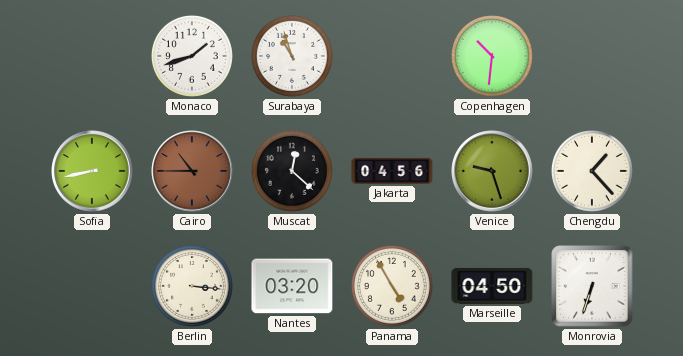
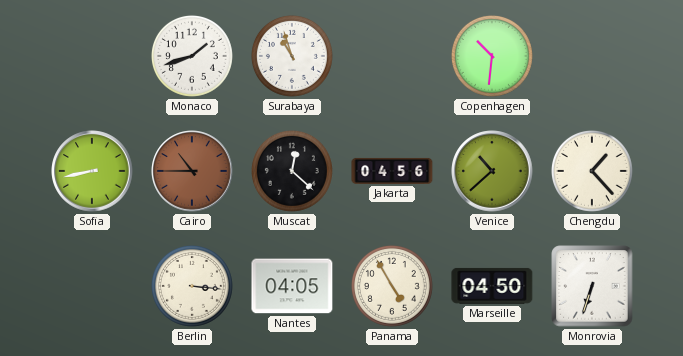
Venice: 9:27 -> 10:38 (492, 171)
Nantes: 03:20 -> 04:05 (292, 286)
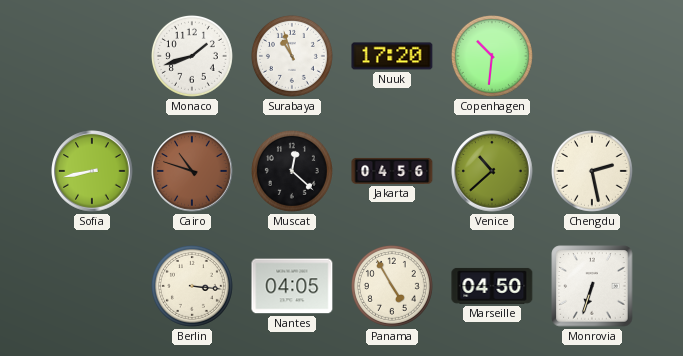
Nuuk: none -> 17:20 (392, 56)
Cairo: 10:45 -> 10:48 (192, 171)
Chengdu: 1:23 -> 2:28 (592, 171)
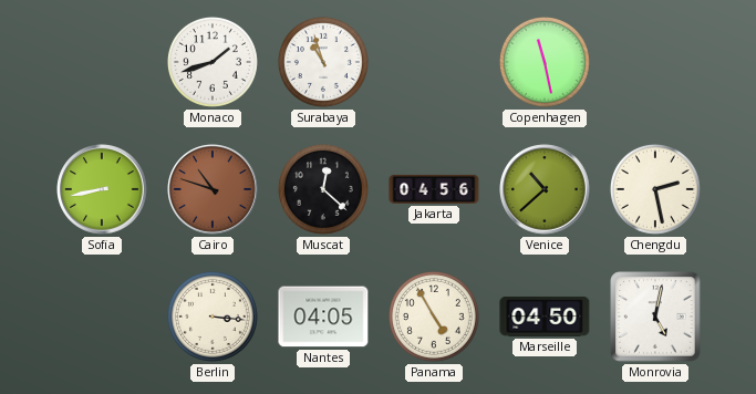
Nuuk: 17:20 -> none (392, 56)
Copenhagen: 10:31 -> 11:28 (545, 62)
Monrovia: 6:33 -> 5:02 (655, 317)
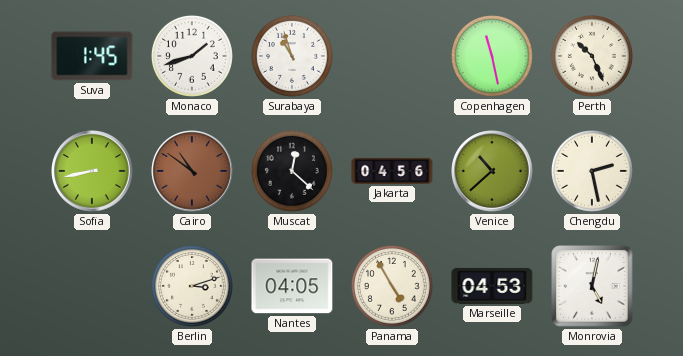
Suva: none -> 1:45 (92, 56)
Perth: none -> 10:26 (592, 56)
Cairo: 10:48 -> 10:51 (192, 171)
Berlin: 3:16 -> 3:12 (192, 286)
Marseille: 04:50 -> 04:53 (492, 286)
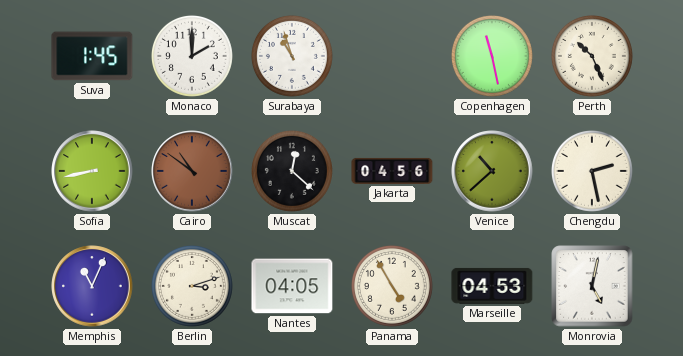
Monaco: 1:42 -> 2:00 (192, 56)
Memphis: none -> 11:04 (92, 286)
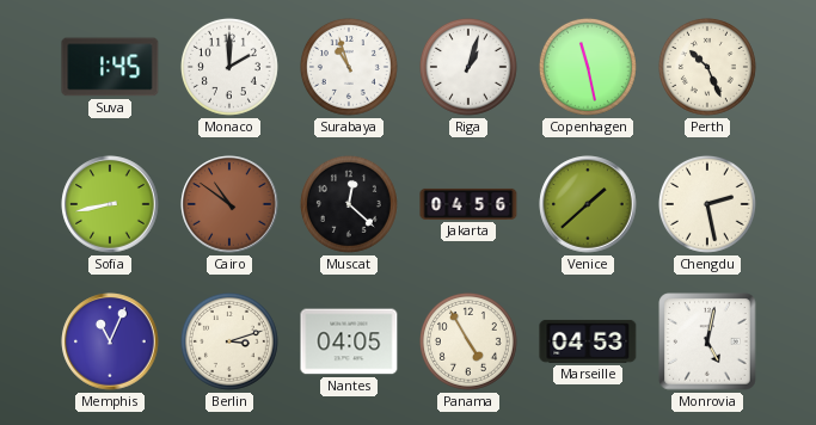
Riga: none -> 1:03 (468, 67)
Venice: 10:38 -> 1:38 (588, 204)
